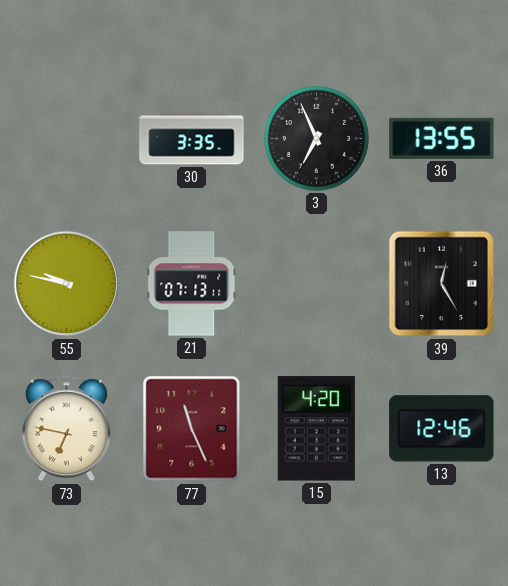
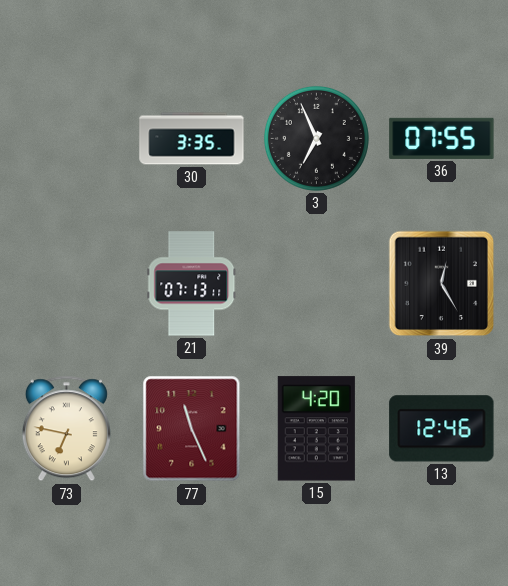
36: 13:55 -> 07:55 (442, 138)
55: 9:47 -> none (67, 284)
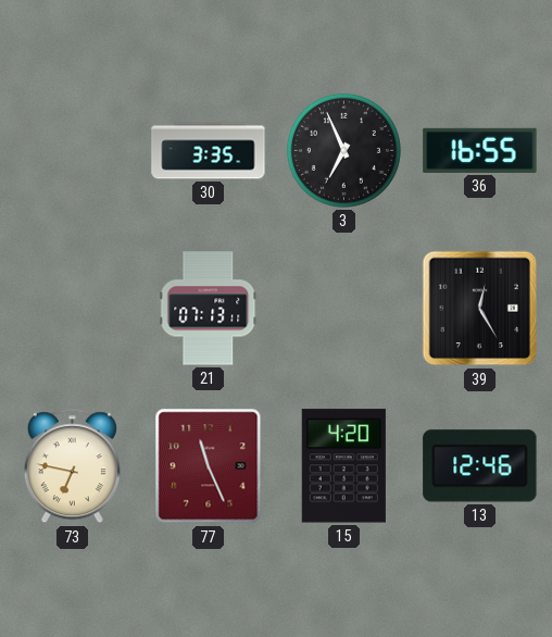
36: 07:55 -> 16:55 (480, 150)
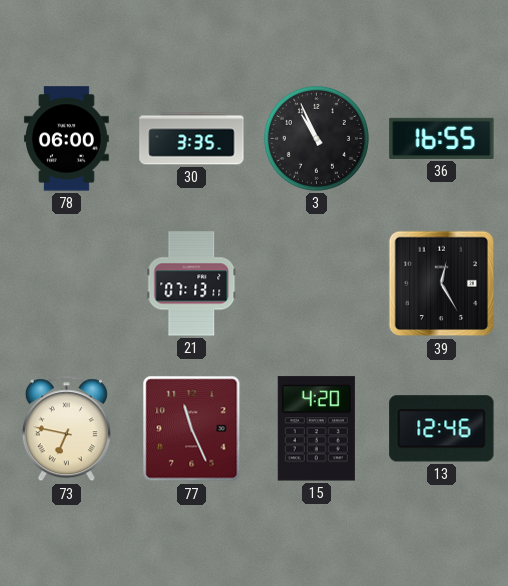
78: none -> 06:00 (66, 139)
3: 6:56 -> 10:56 (316, 138)
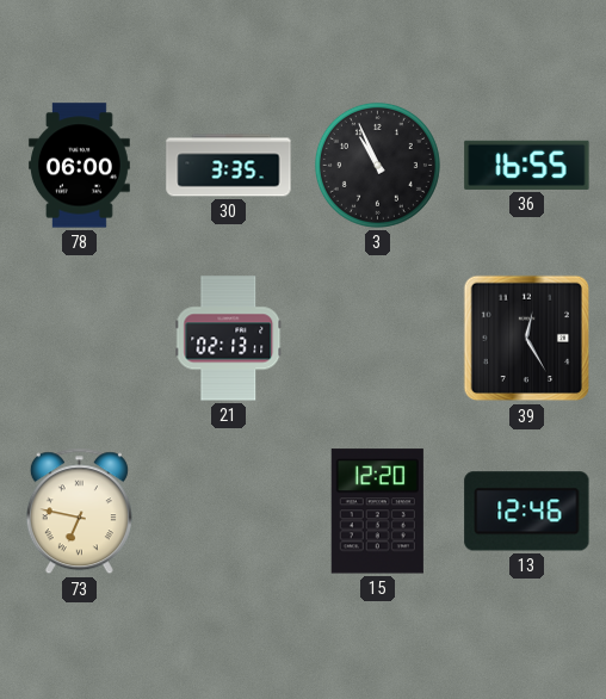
21: 07:13 -> 02:13 (229, 339)
77: 11:26 -> none (192, 429)
15: 4:20 -> 12:20 (377, 512)
